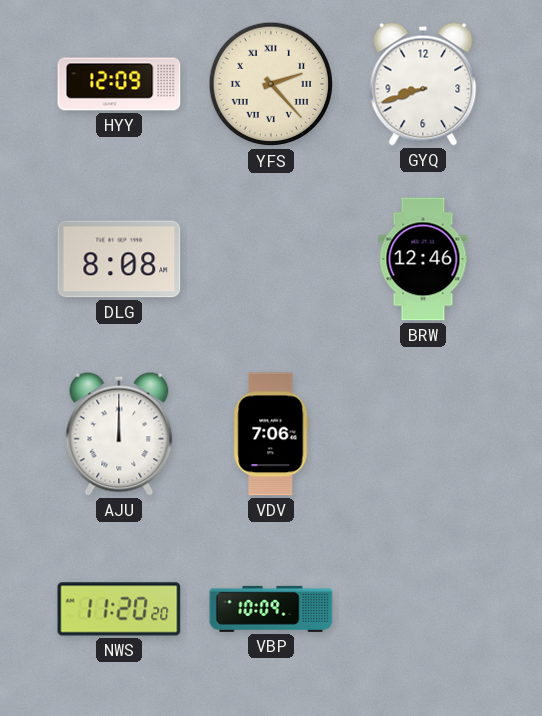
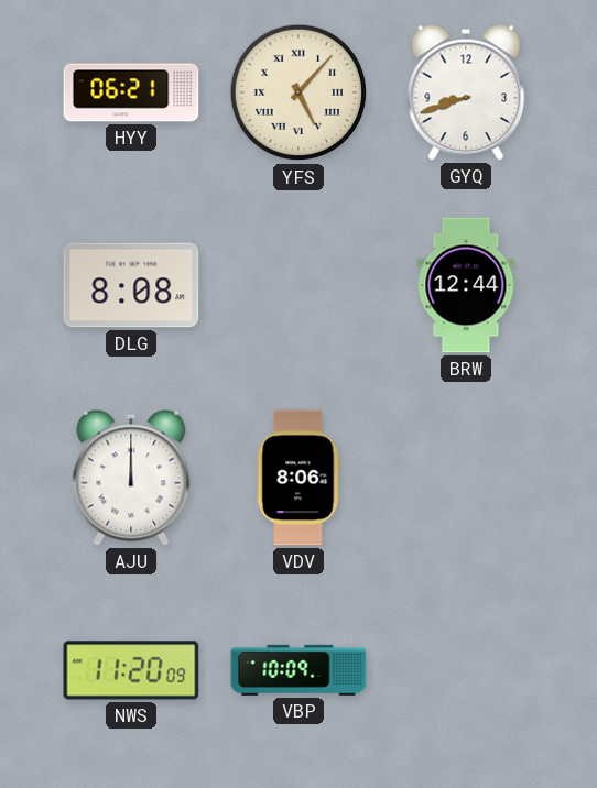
HYY: 12:09 -> 06:21 (131, 92)
YFS: 2:23 -> 5:07 (298, 92)
BRW: 12:46 -> 12:44 (466, 285)
VDV: 7:06 -> 8:06 (298, 478)
NWS: 11:20:20 -> 11:20:09 (131, 670)
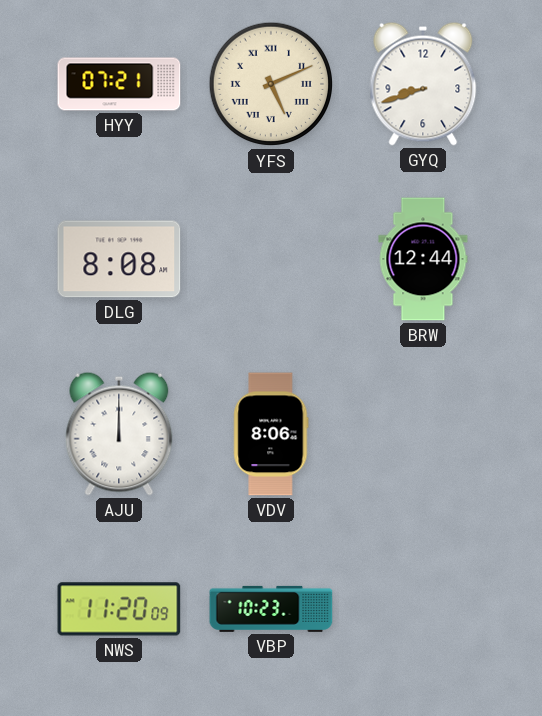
HYY: 06:21 -> 07:21 (119, 84)
YFS: 5:07 -> 5:11 (271, 84)
VBP: 10:09 -> 10:23 (271, 609)
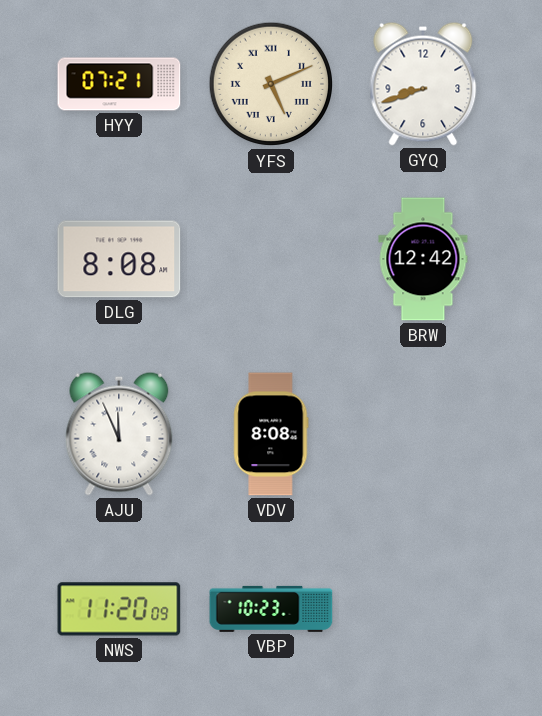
BRW: 12:44 -> 12:42 (423, 259)
AJU: 12:00 -> 11:56 (119, 434)
VDV: 8:06 -> 8:08 (271, 434)
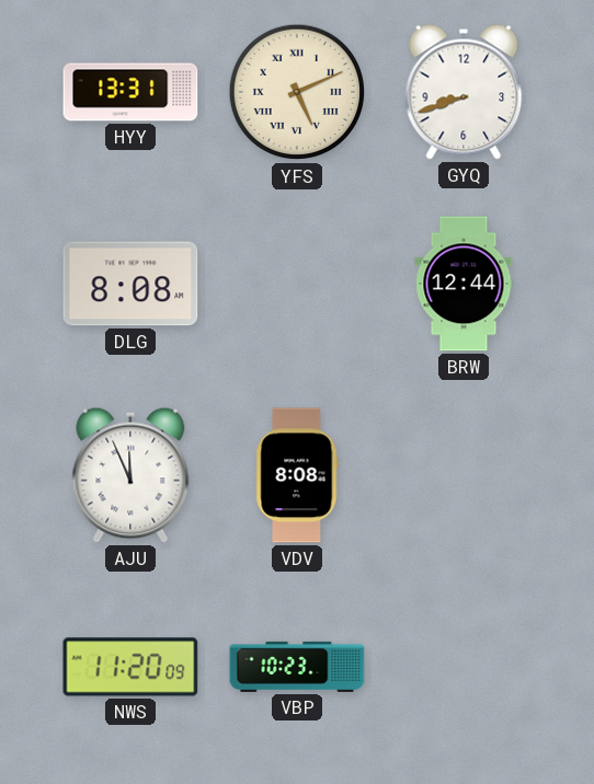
HYY: 07:21 -> 13:31 (130, 92)
BRW: 12:42 -> 12:44 (464, 284)
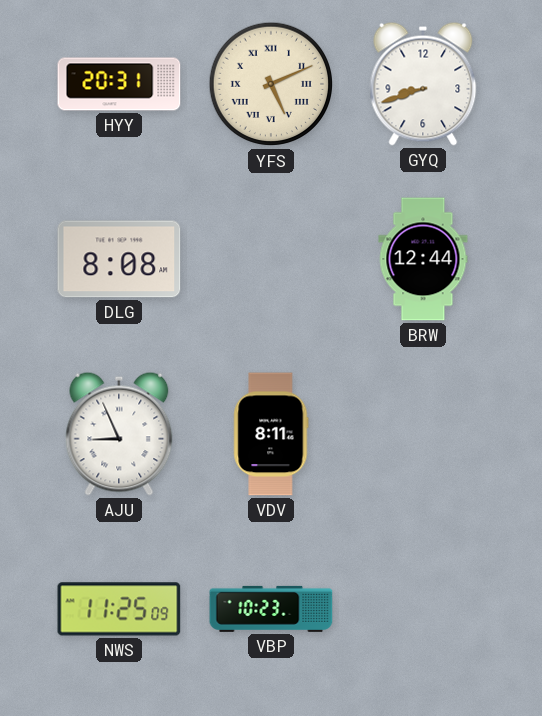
HYY: 13:31 -> 20:31 (119, 84)
AJU: 11:56 -> 8:56 (119, 434)
VDV: 8:08 -> 8:11 (271, 434)
NWS: 11:20 -> 11:25 (119, 609)
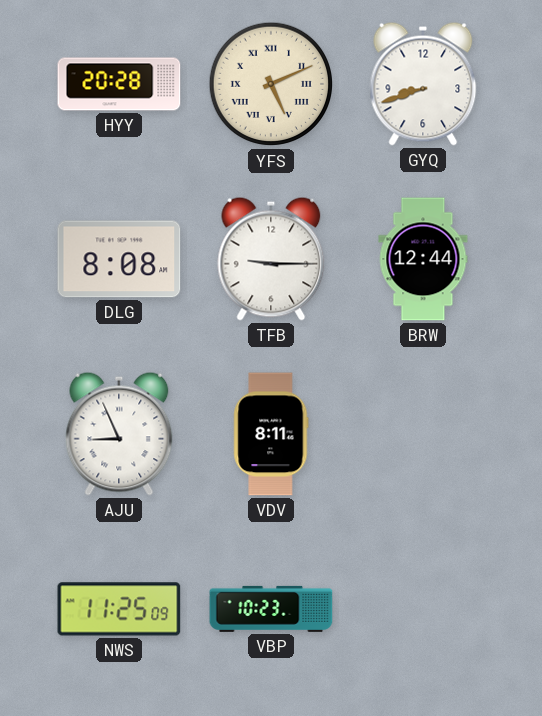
HYY: 20:31 -> 20:28 (119, 84)
TFB: none -> 9:15 (271, 259)
